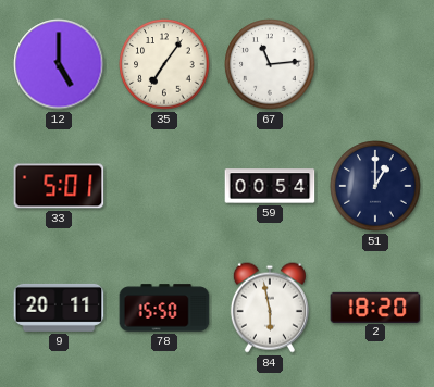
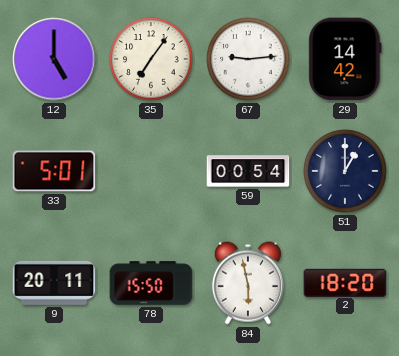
67: 11:14 -> 9:14 (248, 59)
29: none -> 14:42 (345, 59)
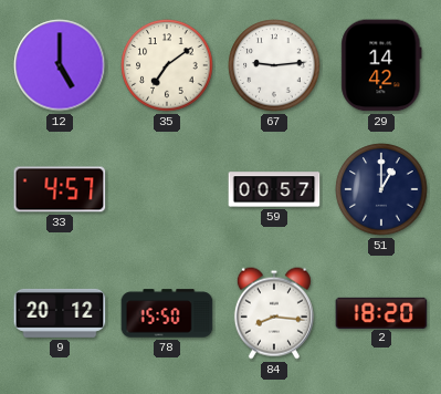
35: 7:06 -> 7:09 (167, 65)
33: 5:01 -> 4:57 (60, 189)
59: 00:54 -> 00:57 (274, 189)
9: 20:11 -> 20:12 (60, 313)
84: 5:58 -> 8:16 (274, 313)
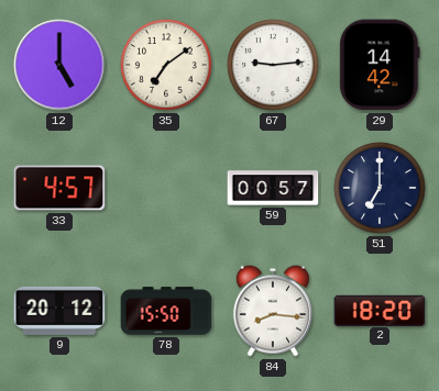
51: 1:00 -> 7:00 (380, 188)
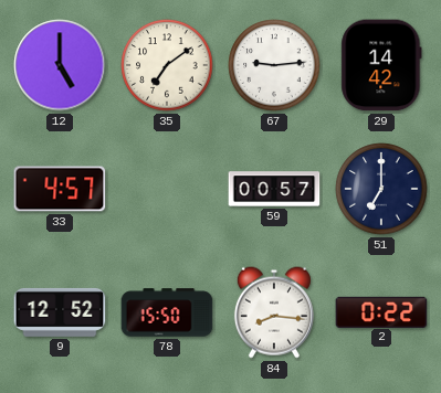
9: 20:12 -> 12:52 (60, 312)
2: 18:20 -> 0:22 (381, 311)
